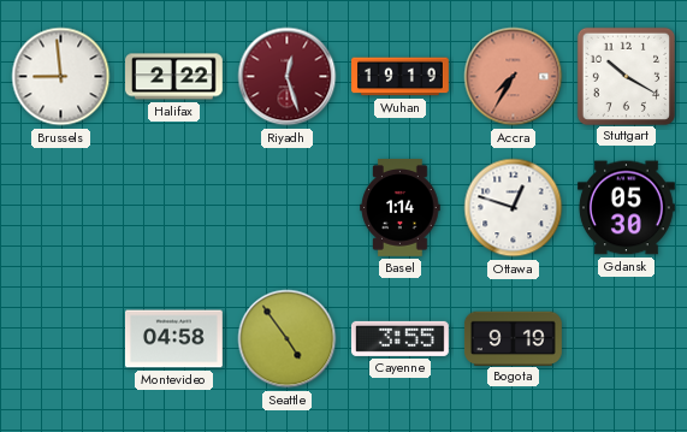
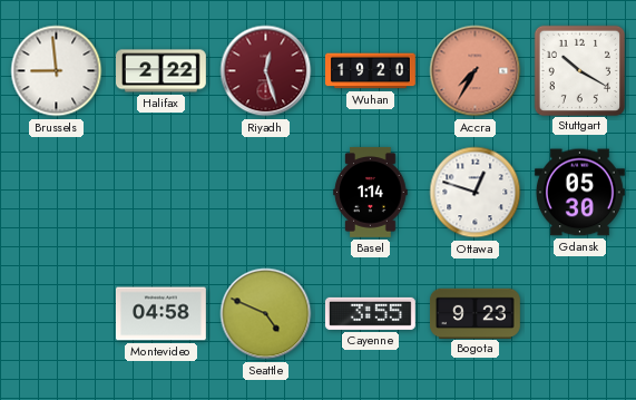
Wuhan: 19:19 -> 19:20 (371, 71)
Seattle: 4:54 -> 4:49 (266, 314)
Bogota: 9:19 -> 9:23 (476, 313)
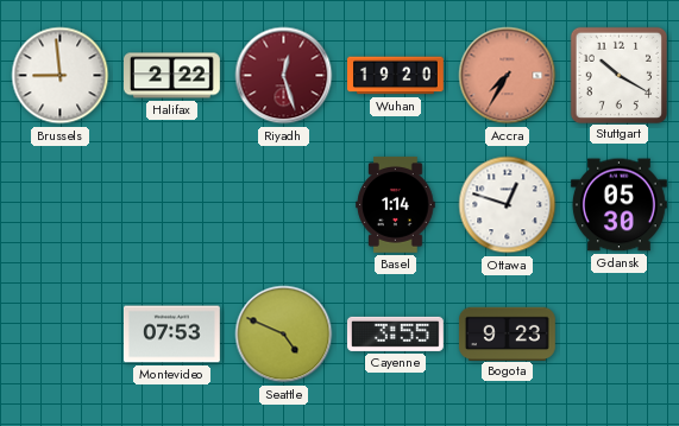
Montevideo: 04:58 -> 07:53 (172, 335)
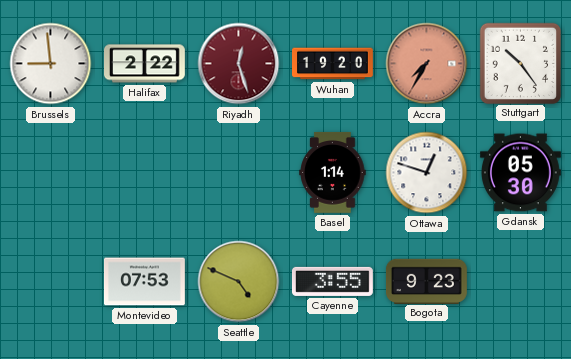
Stuttgart: 10:20 -> 10:24 (520, 63)
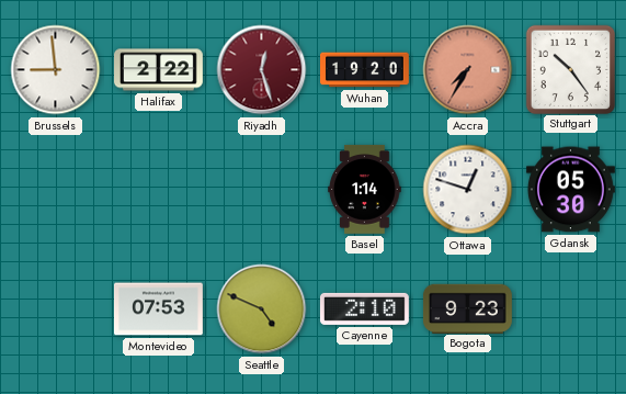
Cayenne: 3:55 -> 2:10 (364, 308)
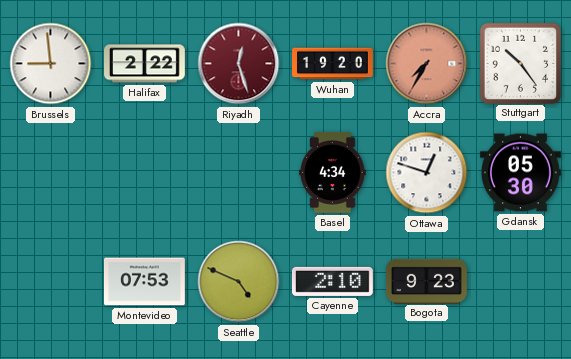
Basel: 1:14 -> 4:34 (333, 173)
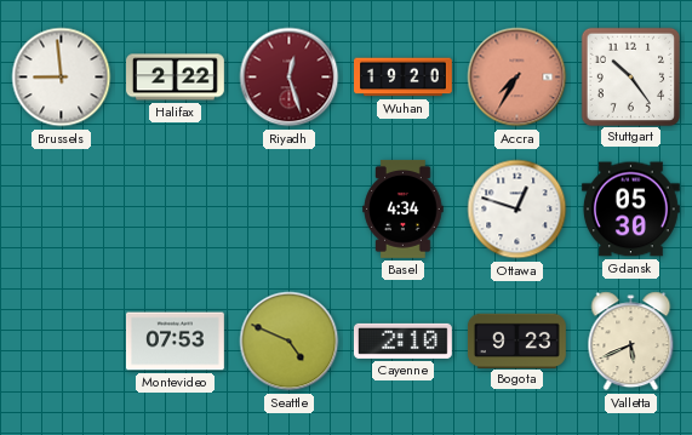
Valletta: none -> 5:41 (631, 342)
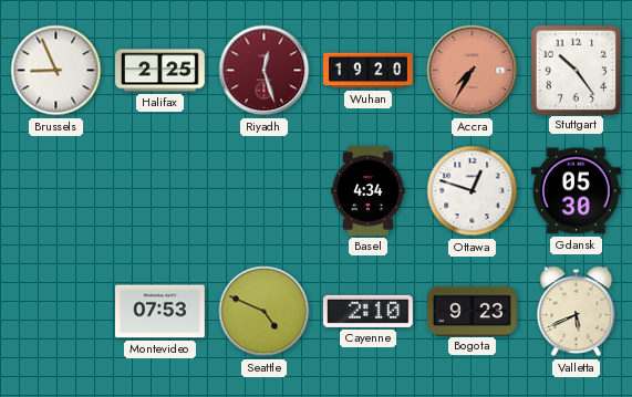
Brussels: 8:59 -> 8:56 (56, 71)
Halifax: 2:22 -> 2:25 (160, 71)
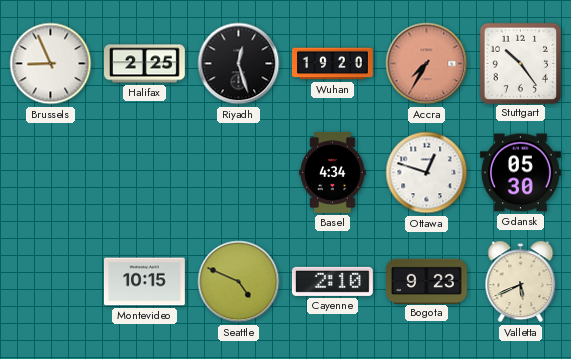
Riyadh dial: burgundy -> black (239, 64)
Montevideo: 07:53 -> 10:15 (145, 282)
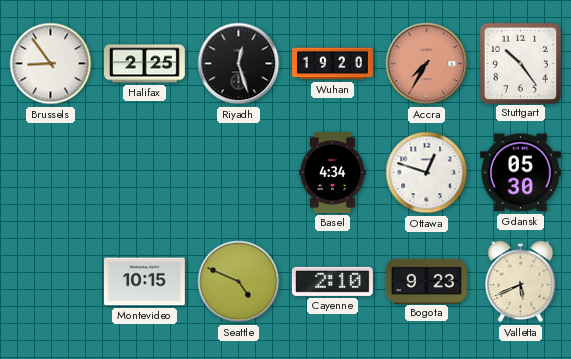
Brussels: 8:56 -> 8:54 (51, 64)
